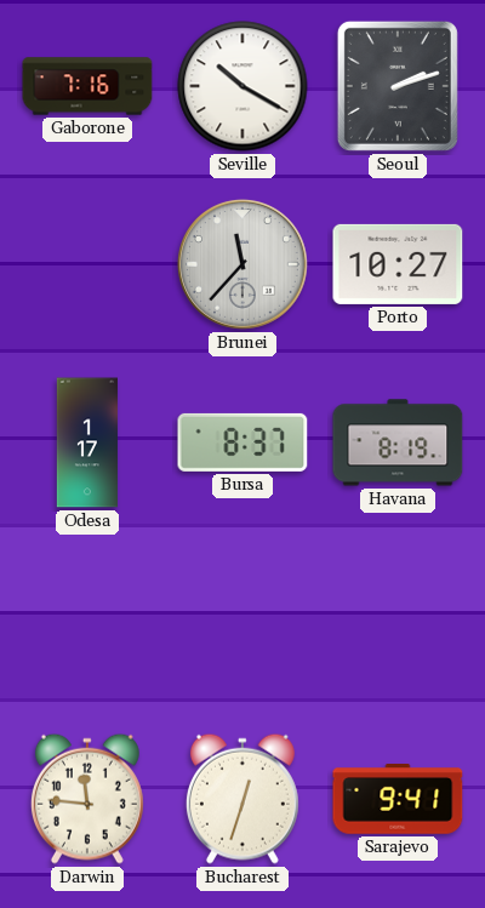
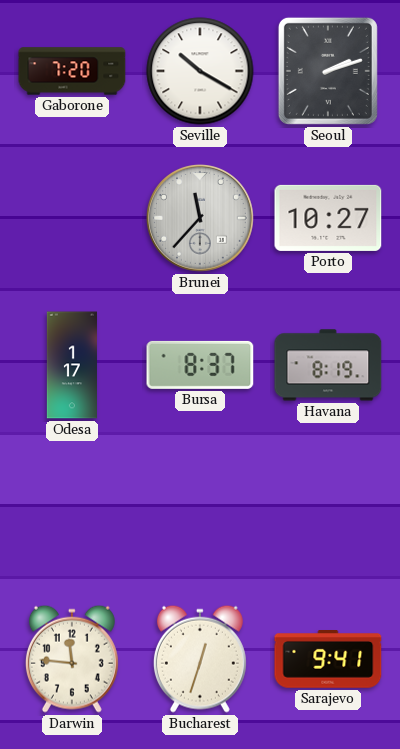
Gaborone: 7:16 -> 7:20 (72, 71)
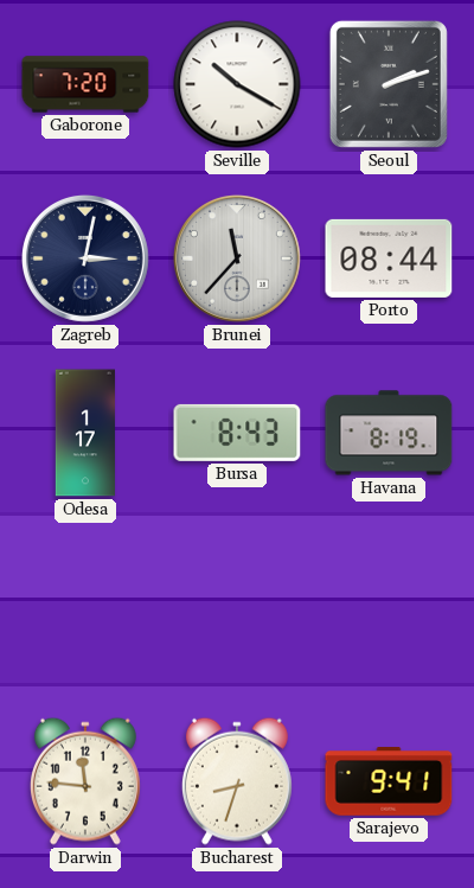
Zagreb: none -> 3:02 (85, 258)
Porto: 10:27 -> 08:44 (389, 258)
Bursa: 8:37 -> 8:43 (237, 433)
Bucharest: 12:33 -> 8:33 (237, 781)
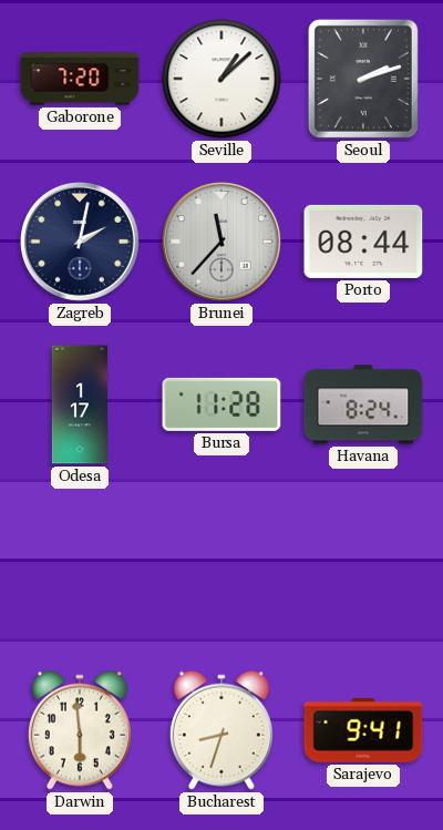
Seville: 10:20 -> 1:08 (221, 79)
Zagreb: 3:02 -> 2:02 (80, 242)
Bursa: 8:43 -> 11:28 (221, 404)
Havana: 8:19 -> 8:24 (363, 404)
Darwin: 11:46 -> 5:59 (80, 730)
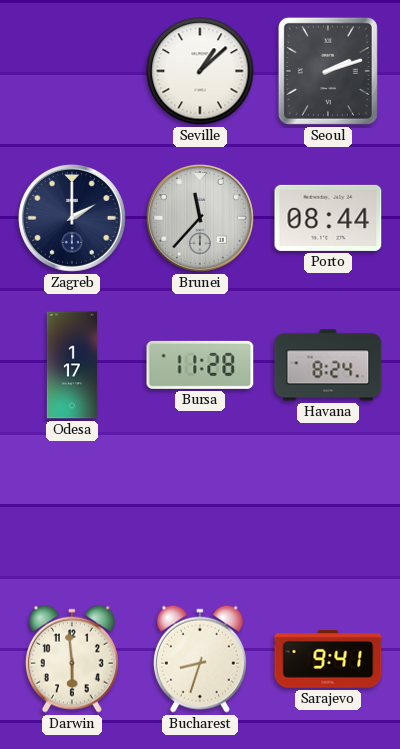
Gaborone: 7:20 -> none (80, 79)
Zagreb: 2:02 -> 2:00 (72, 218)
